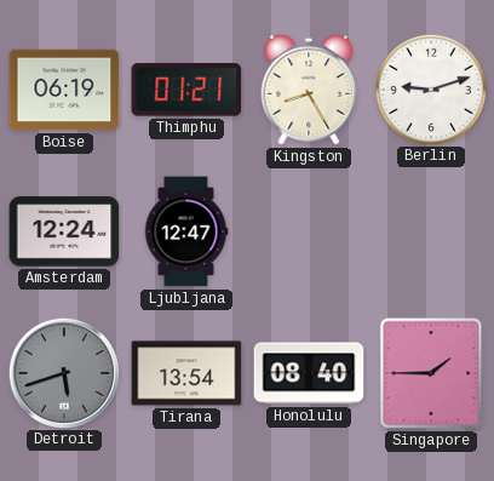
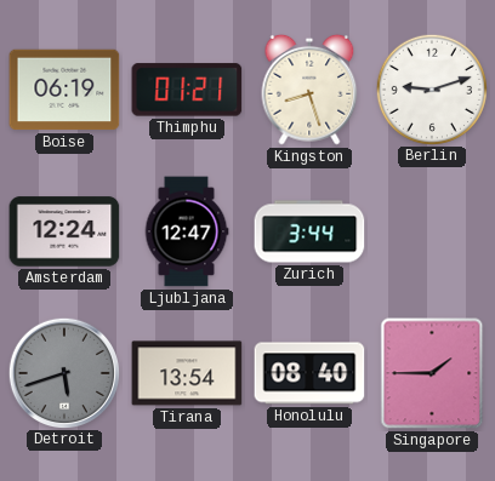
Kingston: 8:25 -> 8:27 (309, 90)
Zurich: none -> 3:44 (309, 231)
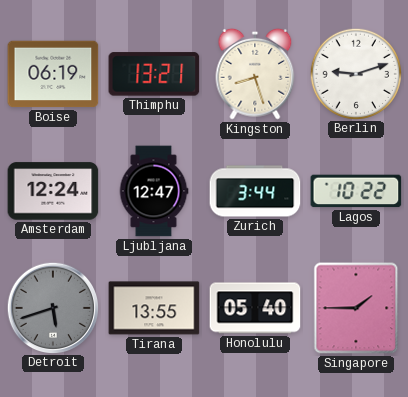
Thimphu: 01:21 -> 13:21 (154, 74)
Lagos: none -> 10:22 (356, 191)
Tirana: 13:54 -> 13:55 (154, 308)
Honolulu: 08:40 -> 05:40 (255, 308)
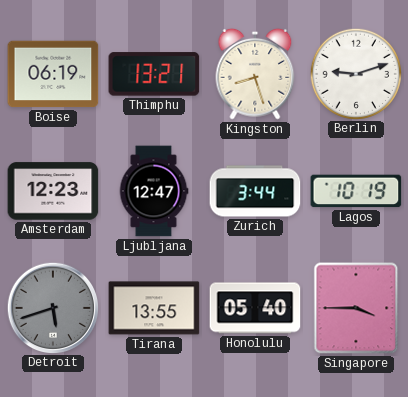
Amsterdam: 12:24 -> 12:23 (53, 191)
Lagos: 10:22 -> 10:19 (356, 191)
Singapore: 1:45 -> 3:45 (356, 308)
